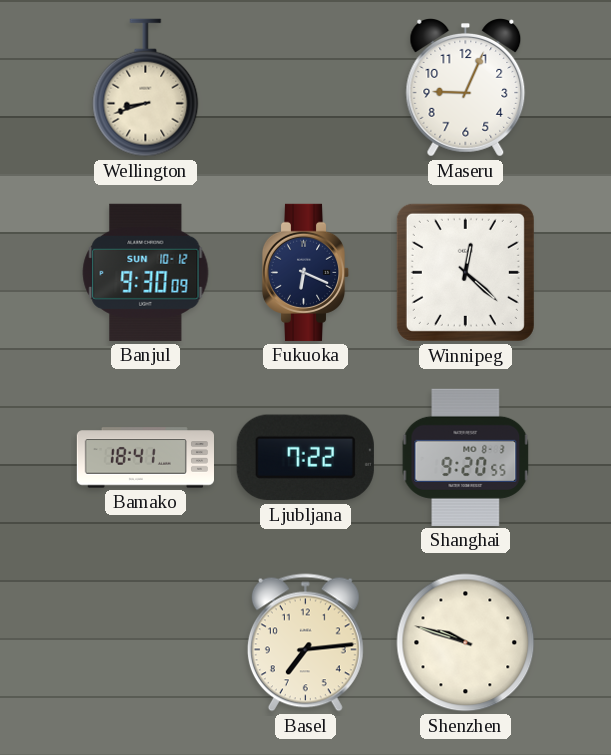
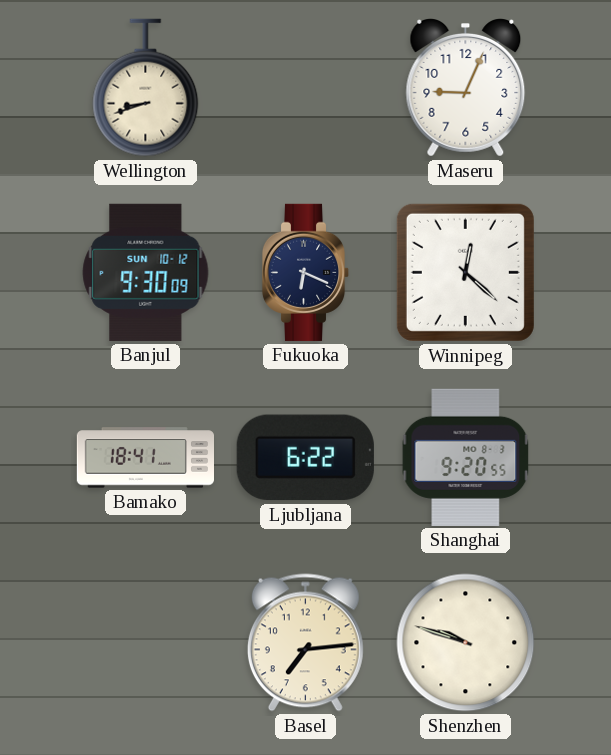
Ljubljana: 7:22 -> 6:22 (305, 458)
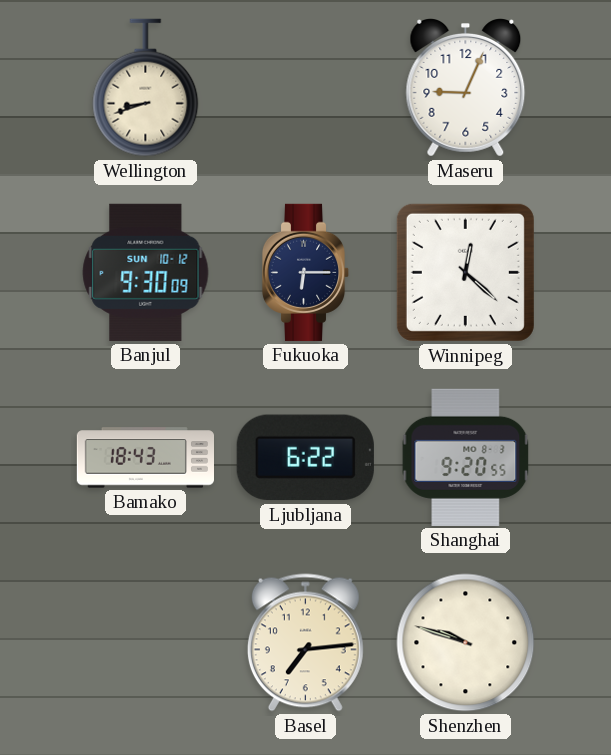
Fukuoka: 6:19 -> 6:15 (306, 272)
Bamako: 18:41 -> 18:43 (145, 458)
